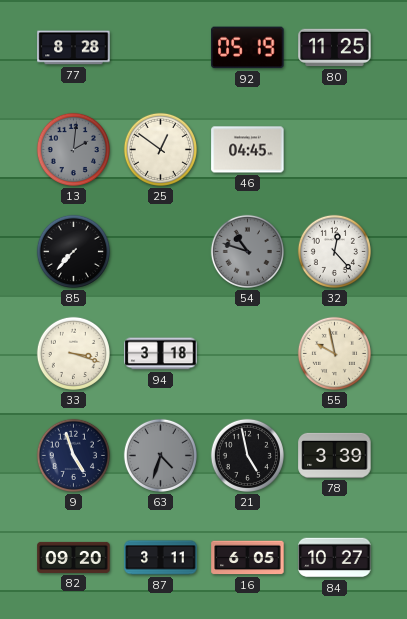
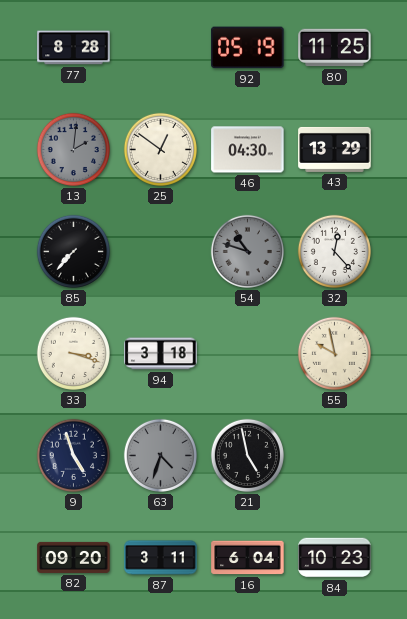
46: 04:45 -> 04:30 (248, 150)
43: none -> 13:29 (335, 149)
78: 3:39 -> none (335, 455)
16: 6:05 -> 6:04 (248, 558)
84: 10:27 -> 10:23 (335, 558)
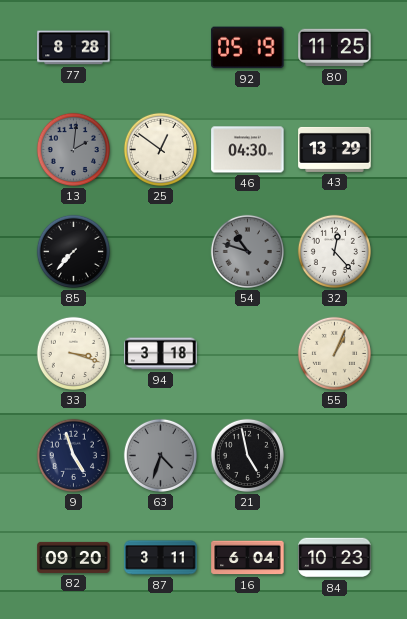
55: 9:58 -> 1:04 (334, 353)
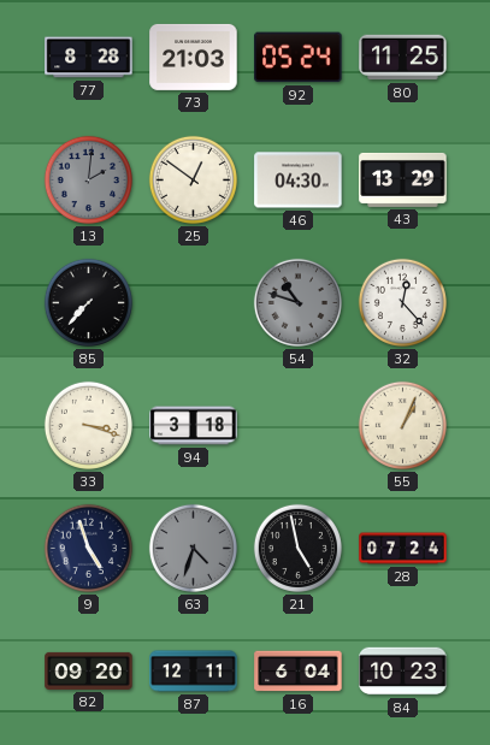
73: none -> 21:03 (194, 57)
92: 05:19 -> 05:24 (299, 58)
28: none -> 07:24 (403, 549)
87: 3:11 -> 12:11 (194, 672)
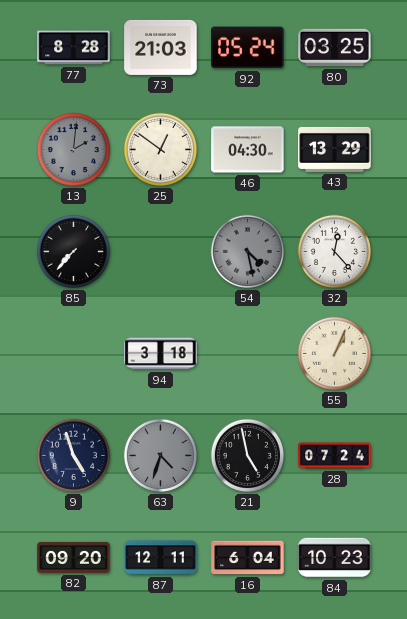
80: 11:25 -> 03:25 (335, 48)
54: 10:48 -> 4:28 (247, 251)
33: 3:18 -> none (88, 425)
